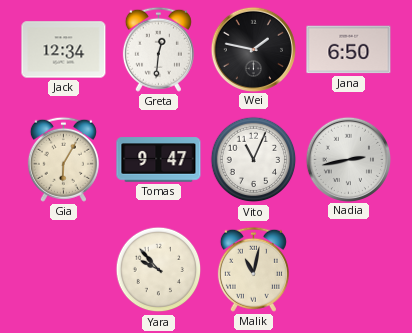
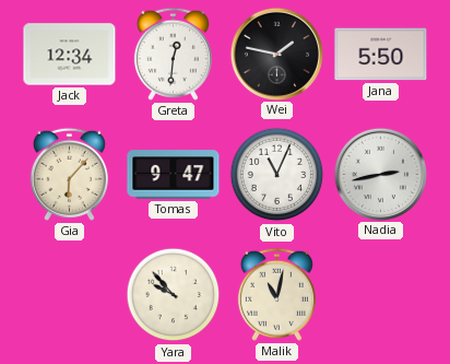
Jana: 6:50 -> 5:50 (381, 55)
Gia: 6:05 -> 6:07 (69, 174)
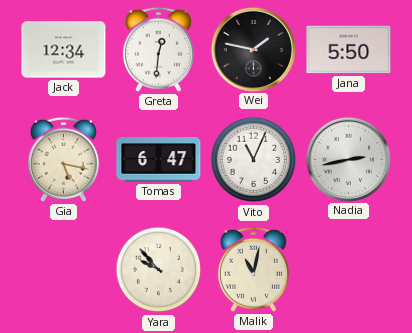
Gia: 6:07 -> 5:17 (63, 159)
Tomas: 9:47 -> 6:47 (159, 160)
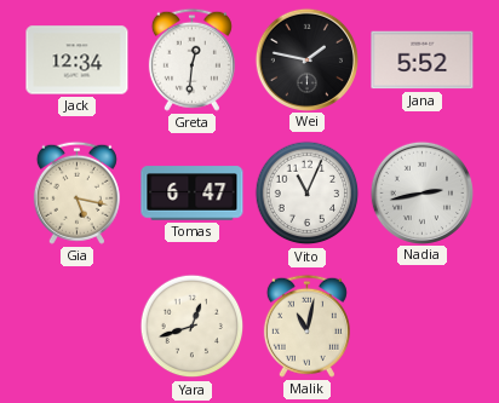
Jana: 5:50 -> 5:52 (423, 61)
Yara: 9:53 -> 12:42 (193, 327)
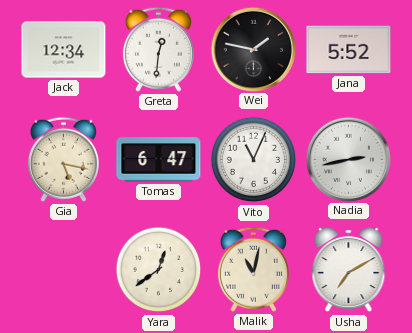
Yara: 12:42 -> 12:39 (159, 270)
Usha: none -> 7:10 (349, 270)
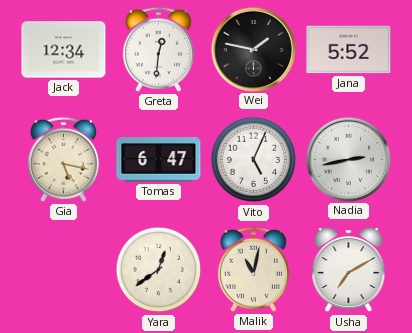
Vito: 11:04 -> 5:04 (254, 160)
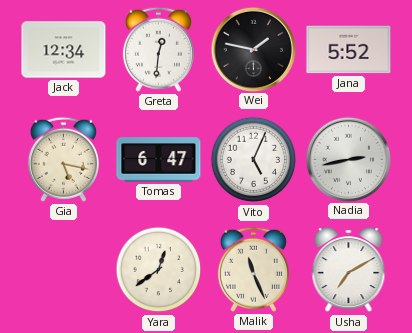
Malik: 11:02 -> 11:26 (253, 269)
